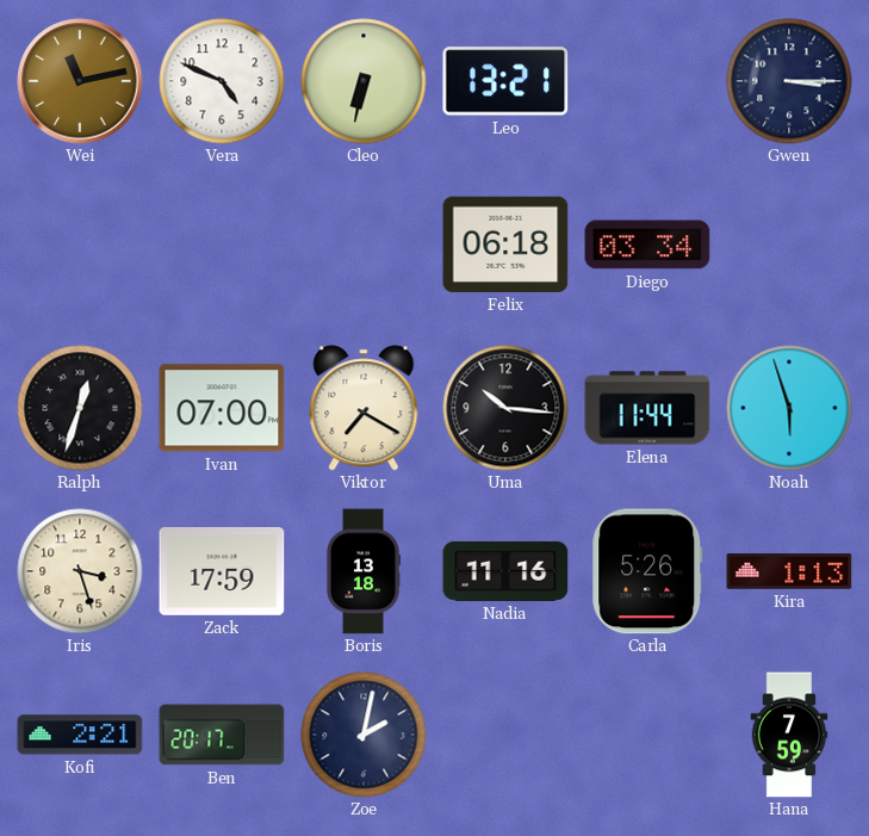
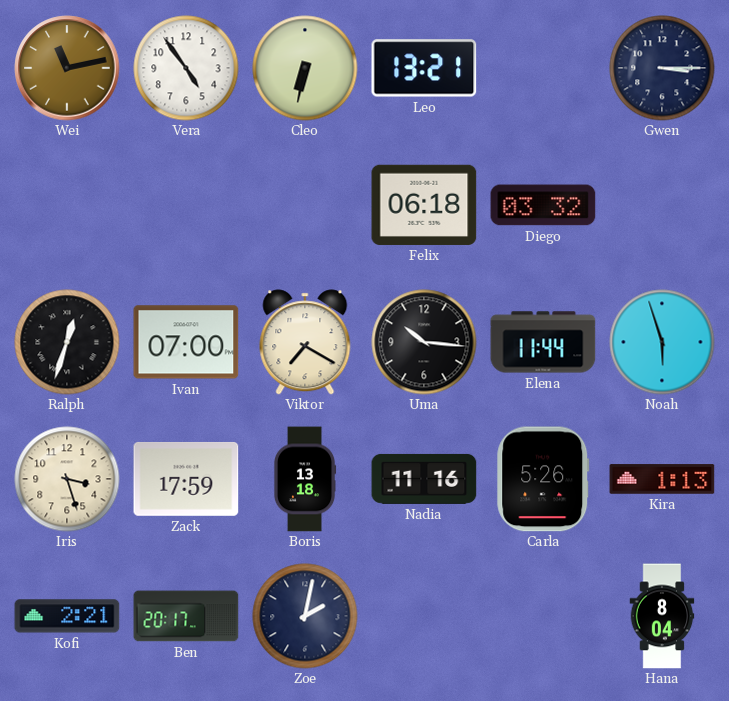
Vera: 4:49 -> 4:54 (186, 68)
Diego: 03:34 -> 03:32 (543, 205)
Hana: 7:59 -> 8:04 (662, 616)
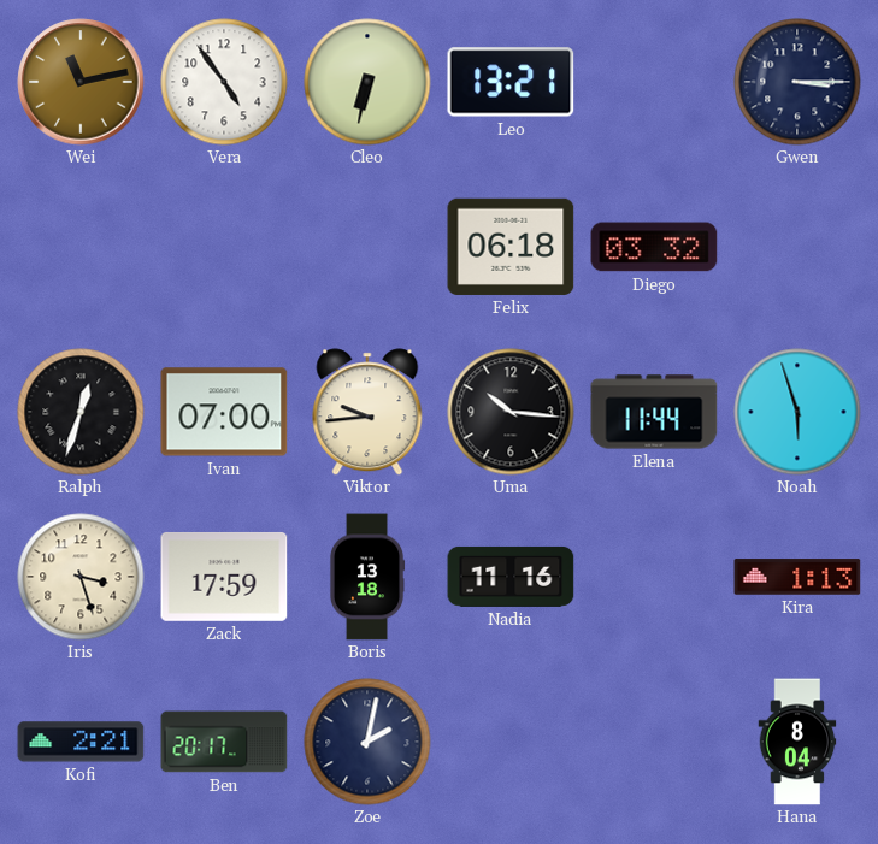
Viktor: 7:20 -> 9:44 (367, 412)
Carla: 5:26 -> none (543, 479)
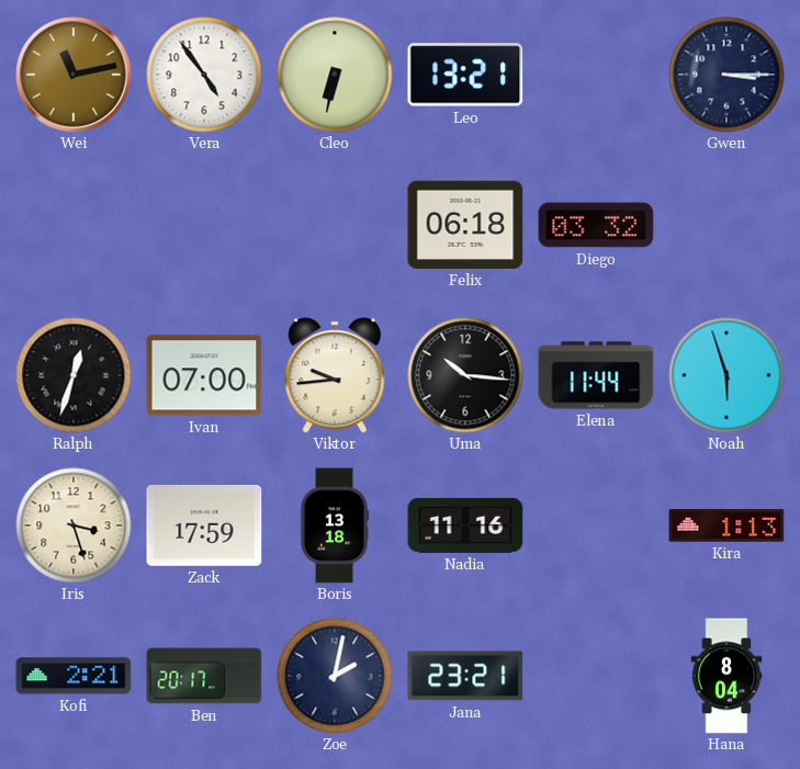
Jana: none -> 23:21 (465, 676)
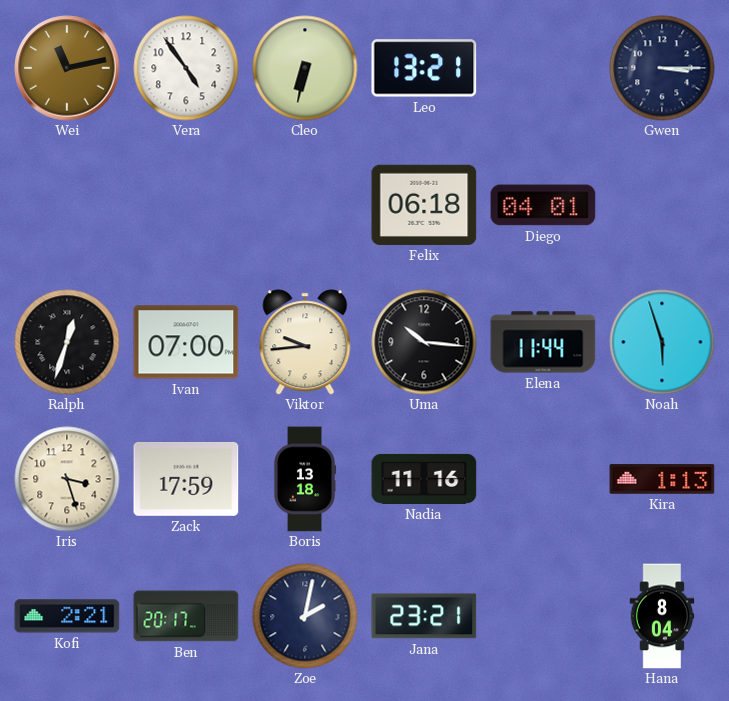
Diego: 03:32 -> 04:01 (543, 205)
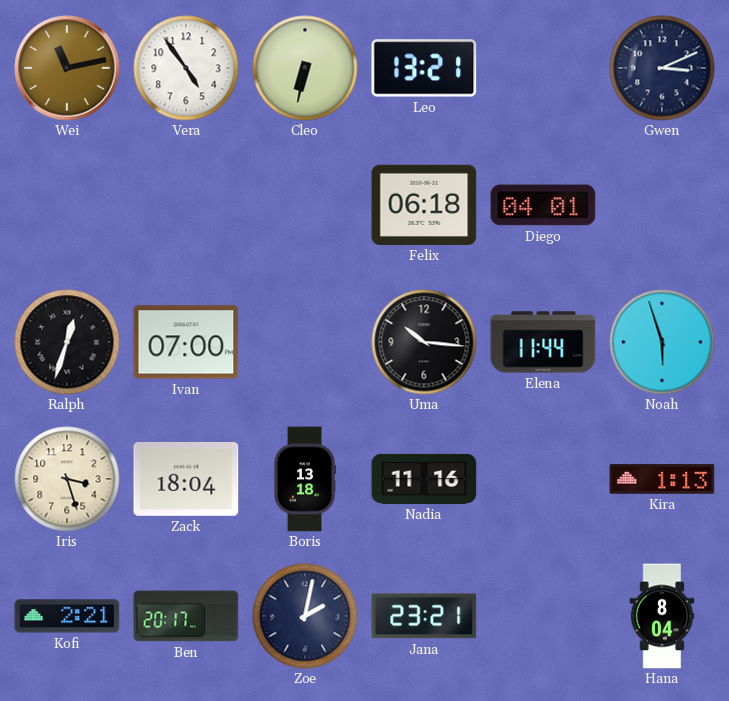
Gwen: 3:15 -> 3:11 (662, 68)
Viktor: 9:44 -> none (305, 342)
Zack: 17:59 -> 18:04 (186, 479)
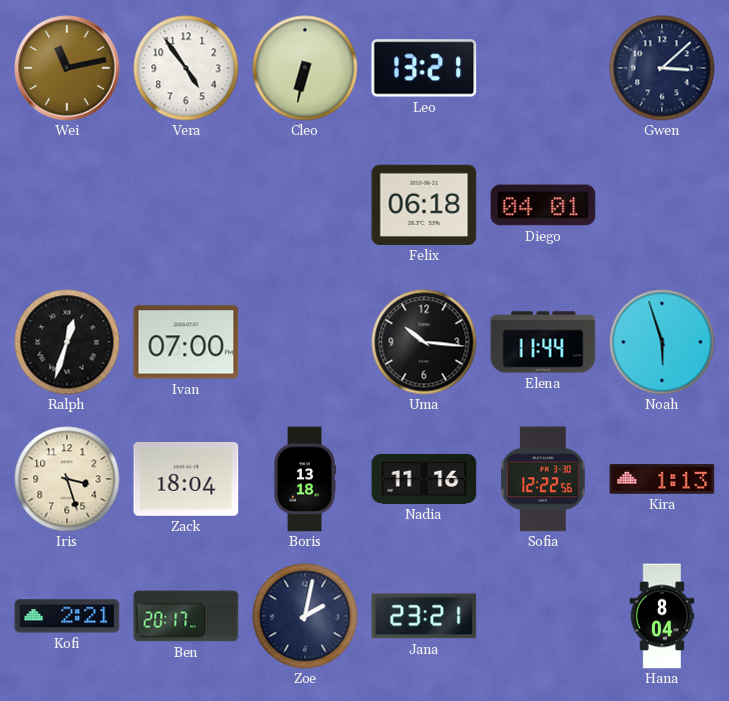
Gwen: 3:11 -> 3:08 (662, 68)
Sofia: none -> 12:22 (543, 479)
